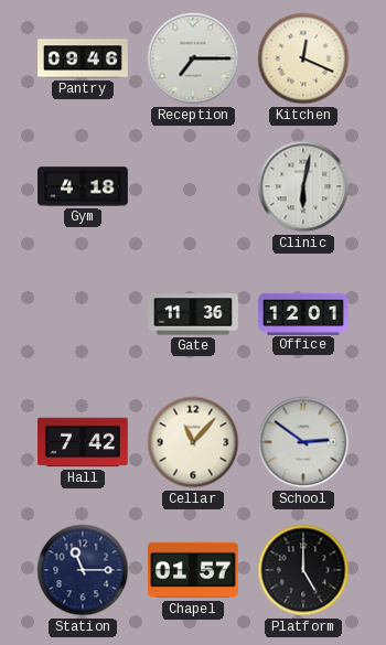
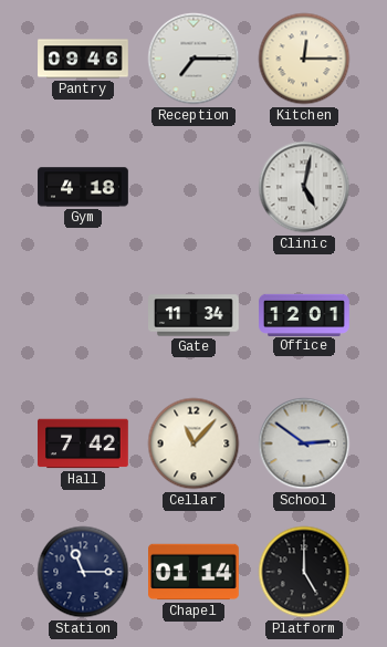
Kitchen: 12:19 -> 12:15 (304, 59)
Clinic: 6:02 -> 5:02 (304, 187)
Gate: 11:36 -> 11:34 (193, 315)
Chapel: 01:57 -> 01:14 (195, 572)
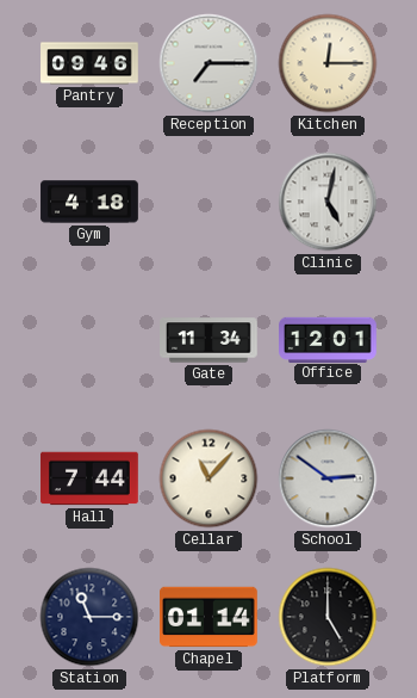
Hall: 7:42 -> 7:44 (91, 478)
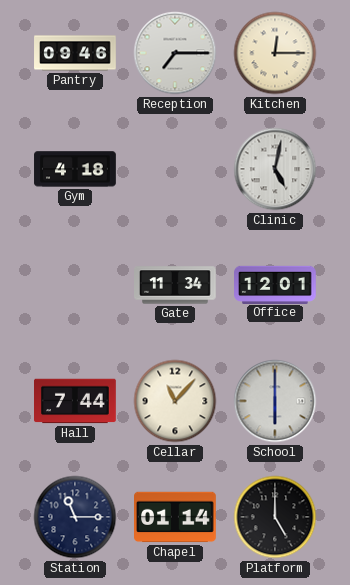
School: 2:51 -> 6:00 (275, 401)
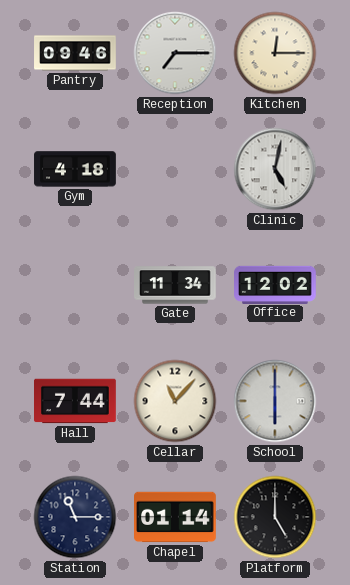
Office: 12:01 -> 12:02 (275, 284)
